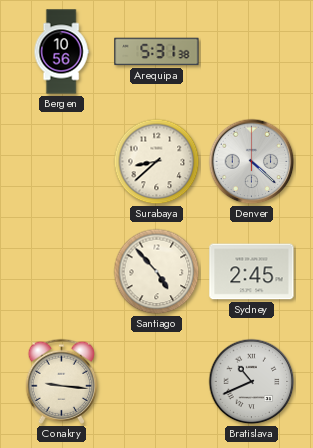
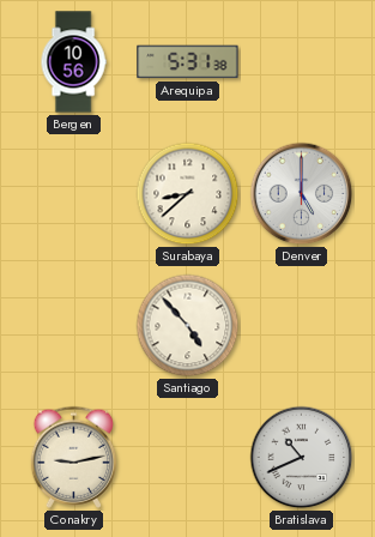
Denver: 4:22 -> 5:00 (302, 194)
Sydney: 2:45 -> none (252, 272)
Conakry: 9:16 -> 9:13 (74, 457)
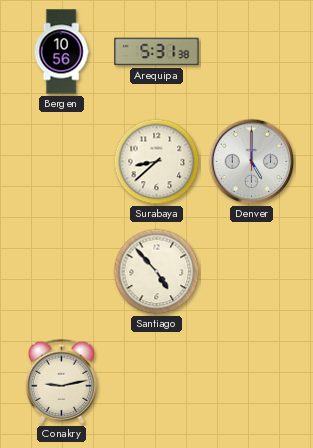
Bratislava: 10:41 -> none (302, 458)
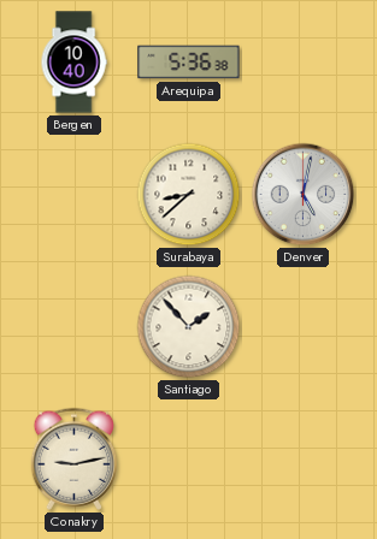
Bergen: 10:56 -> 10:40 (73, 63)
Arequipa: 5:31 -> 5:36 (189, 63)
Denver: 5:00 -> 5:02 (304, 195)
Santiago: 4:53 -> 1:53 (189, 327)
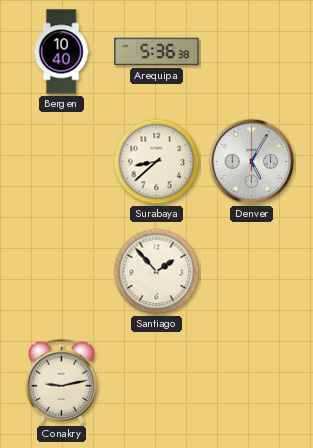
Denver: 5:02 -> 5:05 (252, 162)
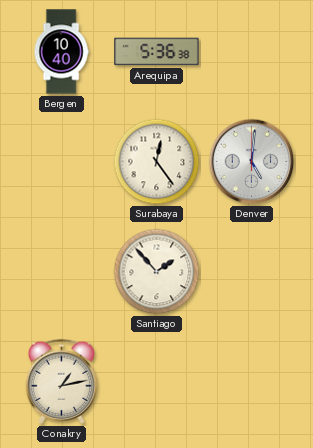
Surabaya: 8:38 -> 12:24 (157, 162)
Denver: 5:05 -> 5:01 (252, 162)
Conakry: 9:13 -> 1:13 (62, 381)
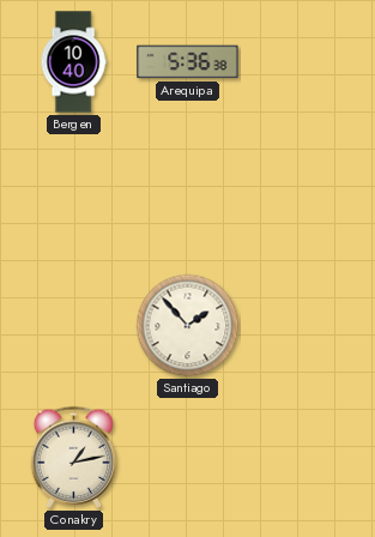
Surabaya: 12:24 -> none (157, 162)
Denver: 5:01 -> none (252, 162)
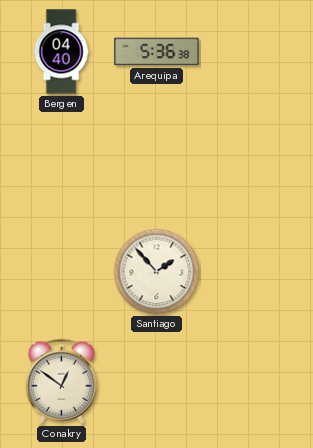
Bergen: 10:40 -> 04:40 (61, 52)
Conakry: 1:13 -> 12:51 (62, 381)
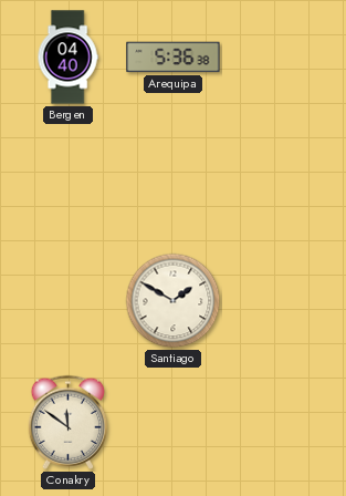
Santiago: 1:53 -> 1:50 (174, 301)
Conakry: 12:51 -> 11:51 (69, 422)
